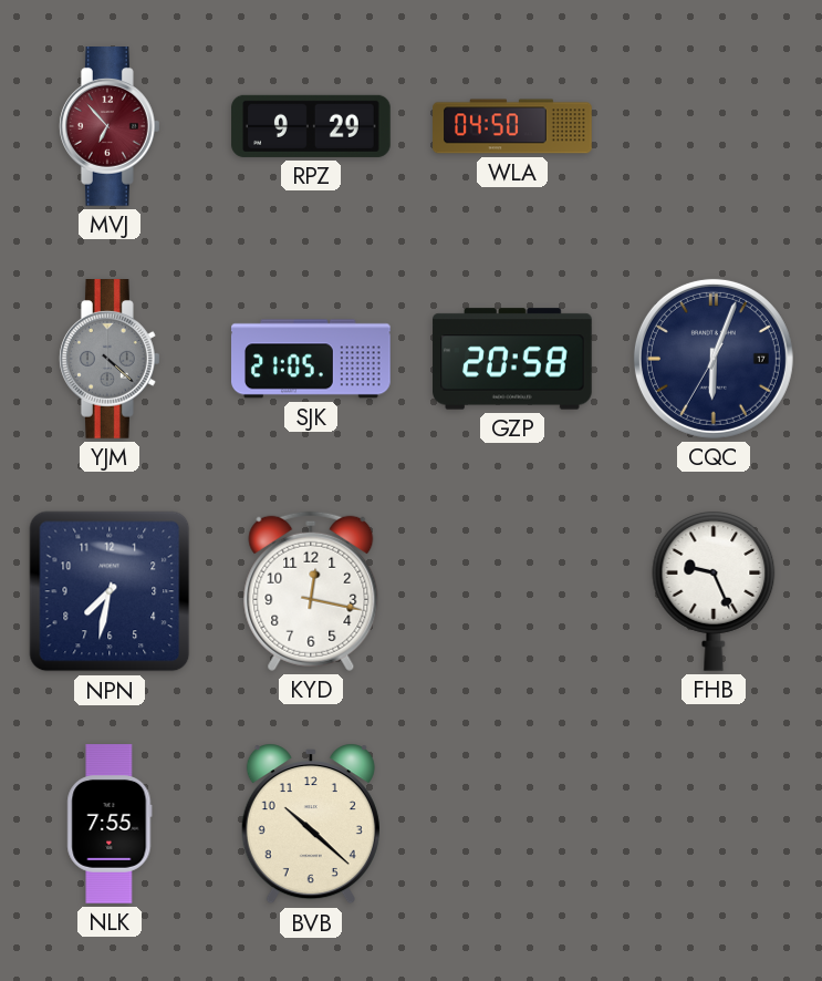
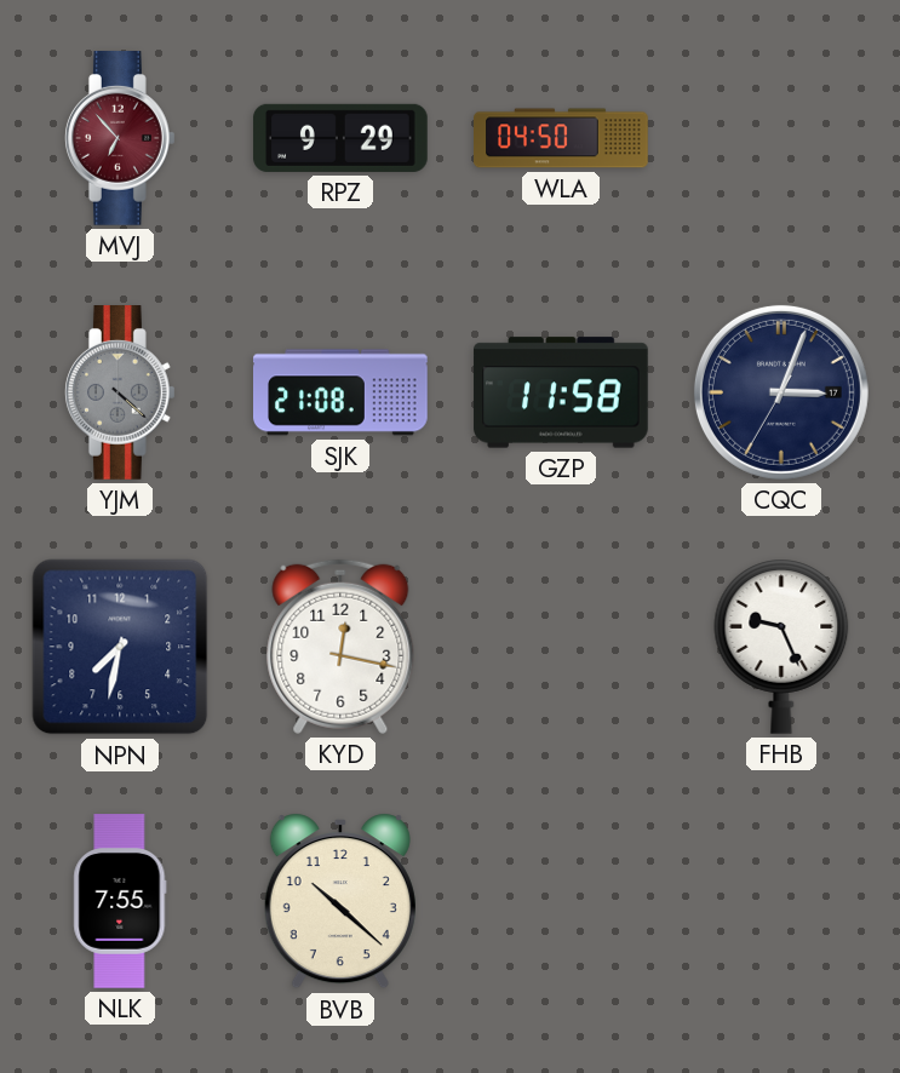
SJK: 21:05 -> 21:08 (340, 392)
GZP: 20:58 -> 11:58 (561, 392)
CQC: 6:03 -> 3:03 (781, 392)
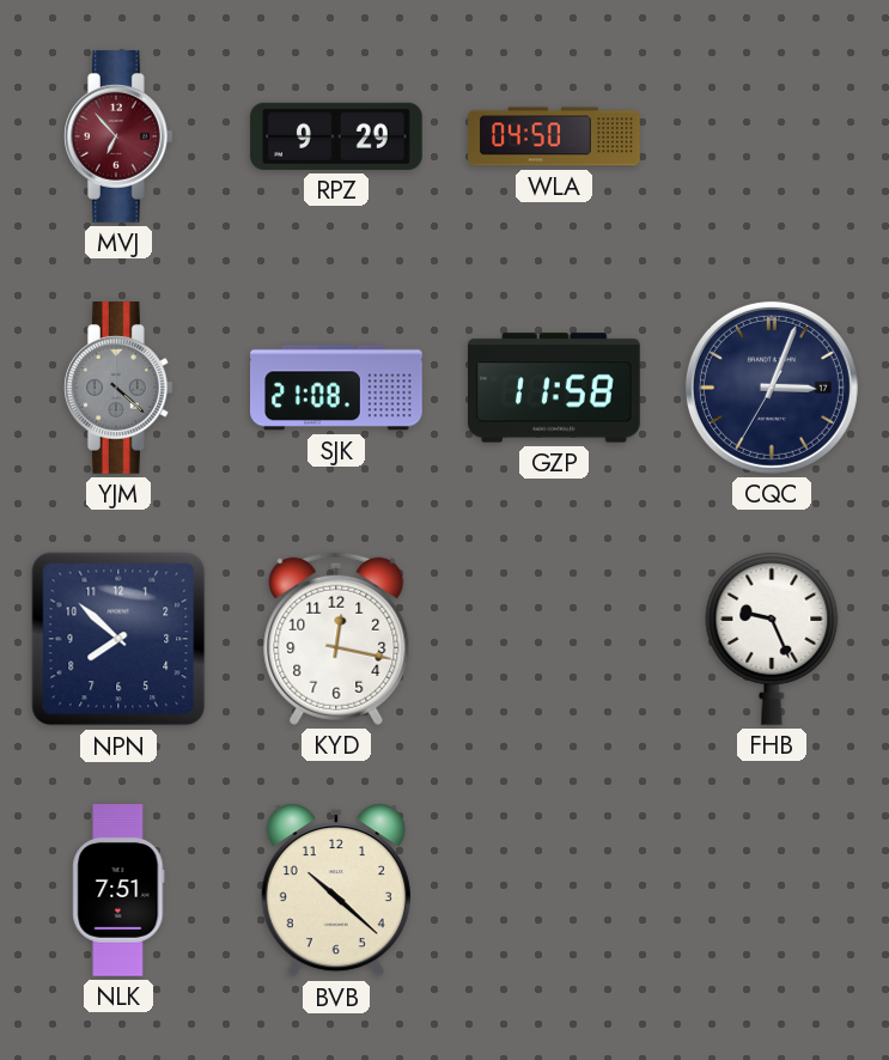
NPN: 7:32 -> 7:52 (118, 639)
NLK: 7:55 -> 7:51 (118, 890)
